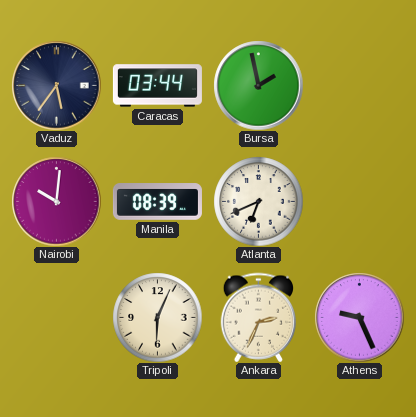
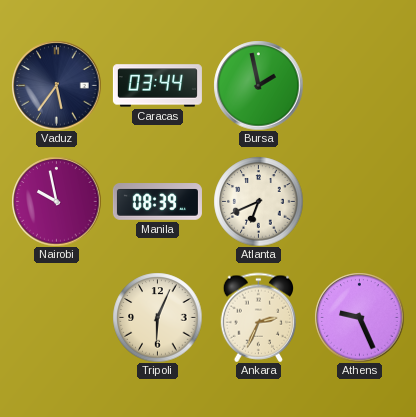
Nairobi: 10:01 -> 9:58 (56, 201)
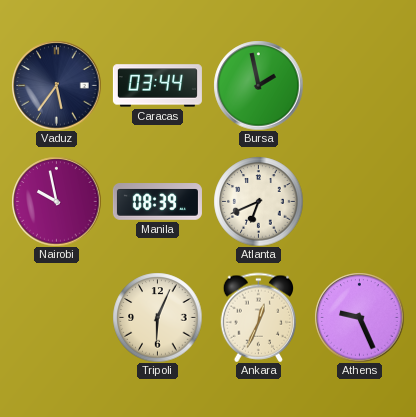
Ankara: 2:34 -> 12:34 (259, 317)
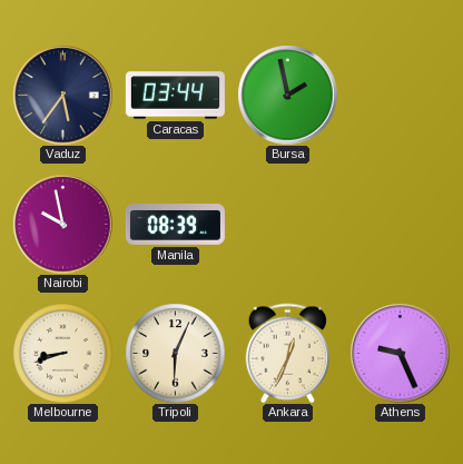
Atlanta: 6:41 -> none (258, 201)
Melbourne: none -> 8:42 (62, 353)
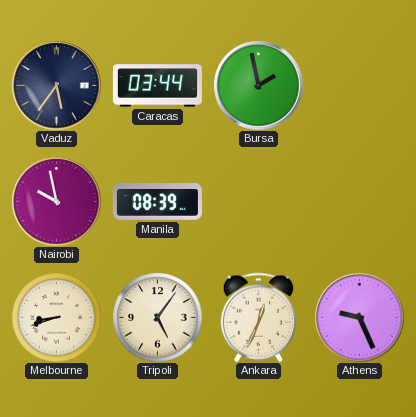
Tripoli: 6:04 -> 5:06 (157, 317)
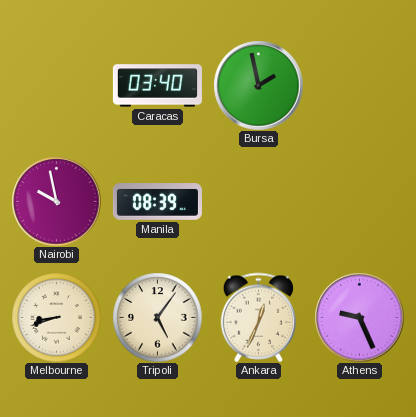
Vaduz: 5:36 -> none (56, 85)
Caracas: 03:44 -> 03:40 (157, 86)
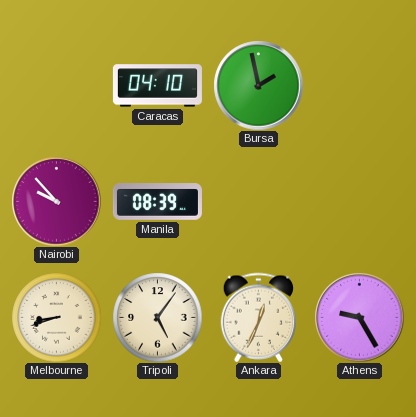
Caracas: 03:40 -> 04:10 (157, 86)
Nairobi: 9:58 -> 9:53 (56, 201)
Athens: 9:26 -> 9:25 (359, 317)
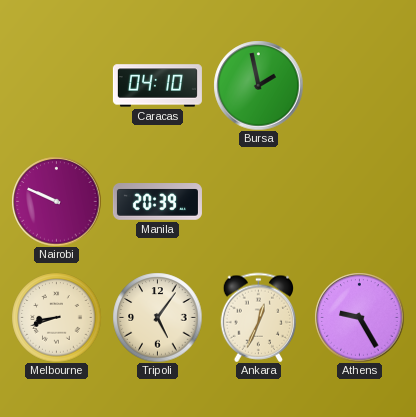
Nairobi: 9:53 -> 9:49 (56, 201)
Manila: 08:39 -> 20:39 (157, 202)
